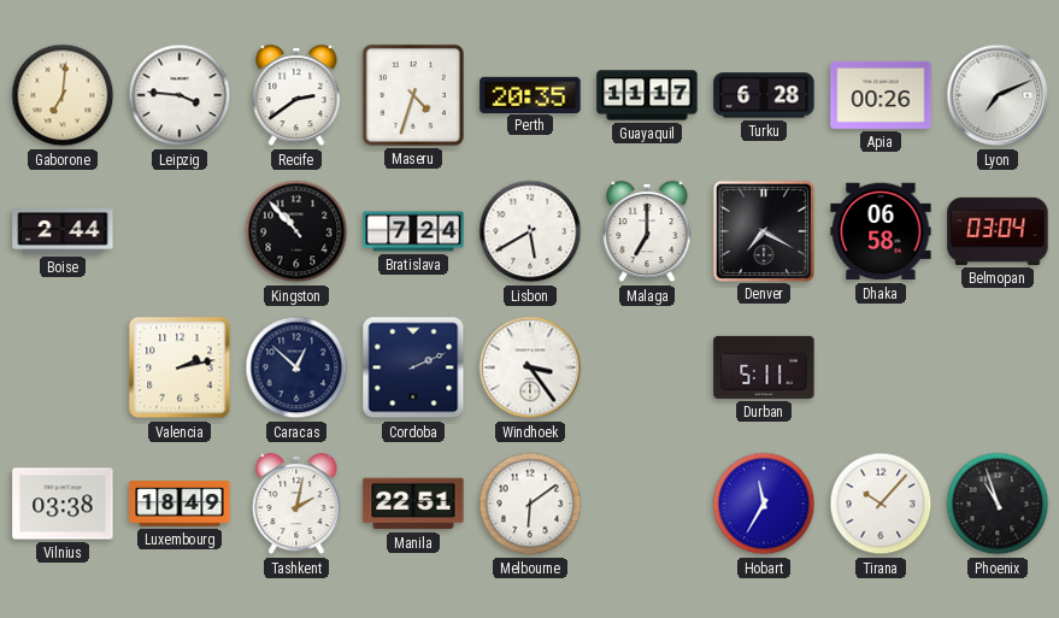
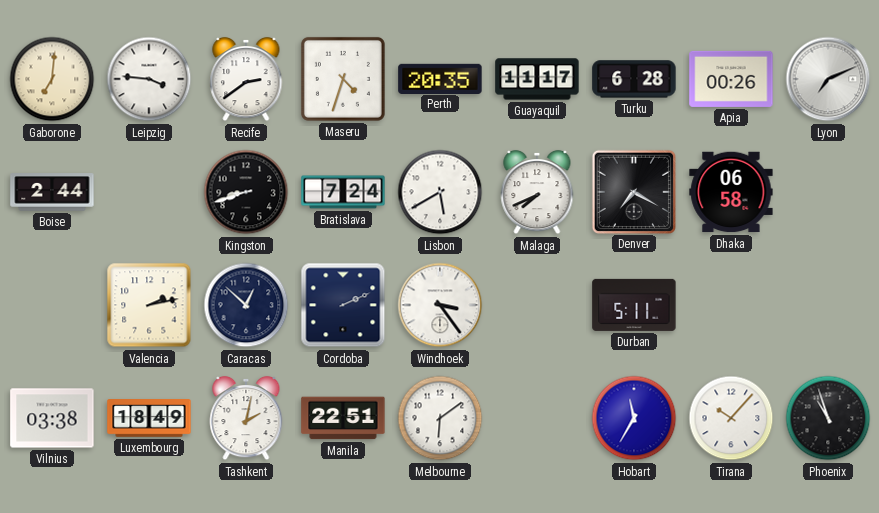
Kingston: 10:53 -> 8:42 (246, 192)
Malaga: 7:00 -> 7:41 (537, 192)
Belmopan: 03:04 -> none (998, 231)
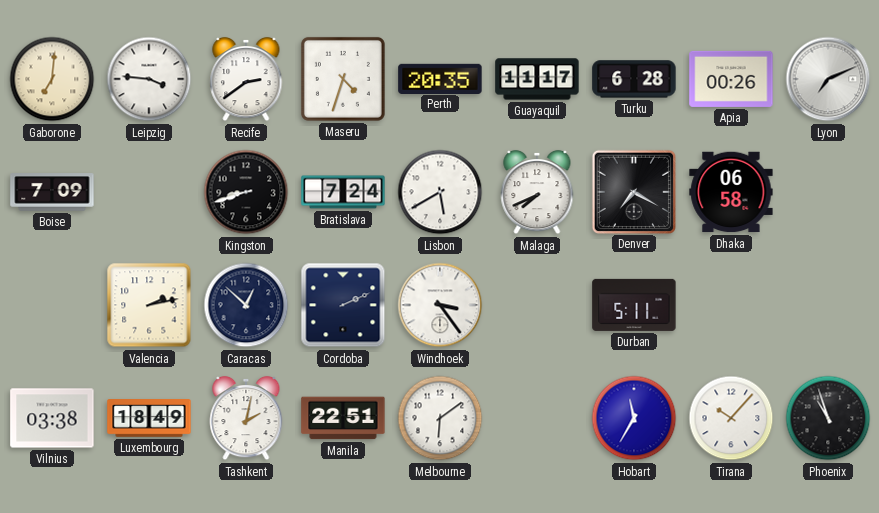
Boise: 2:44 -> 7:09 (52, 192)
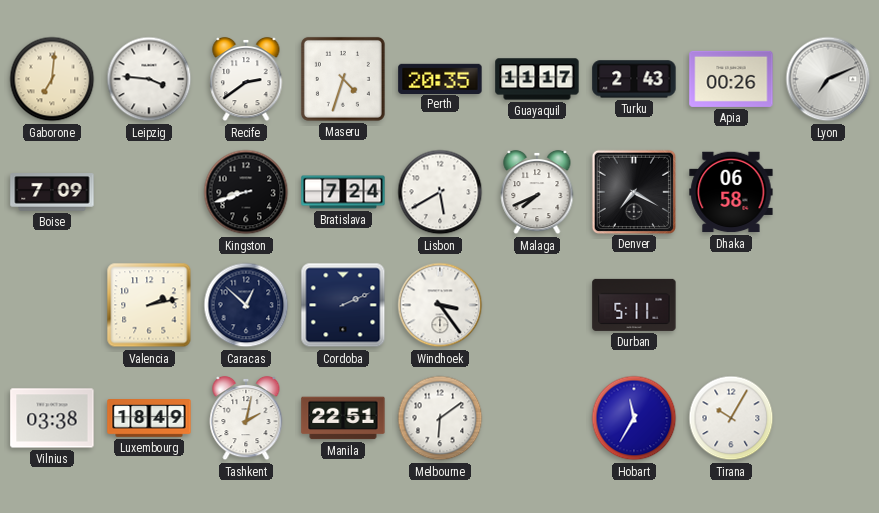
Turku: 6:28 -> 2:43 (634, 79)
Tirana: 10:07 -> 10:05 (731, 418)
Phoenix: 10:57 -> none (828, 418)
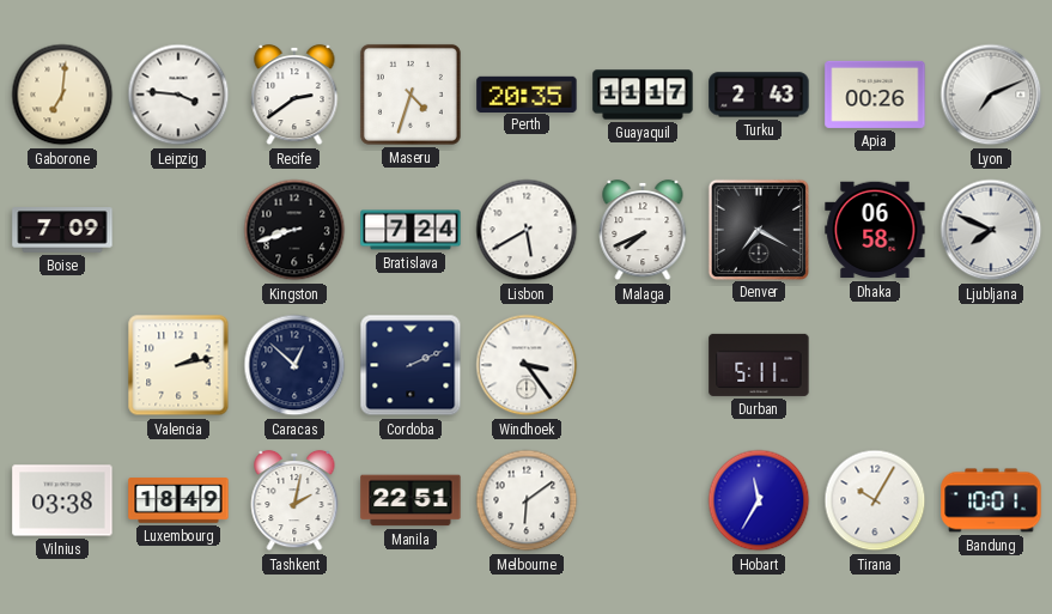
Ljubljana: none -> 7:49 (991, 230)
Bandung: none -> 10:01 (991, 500)
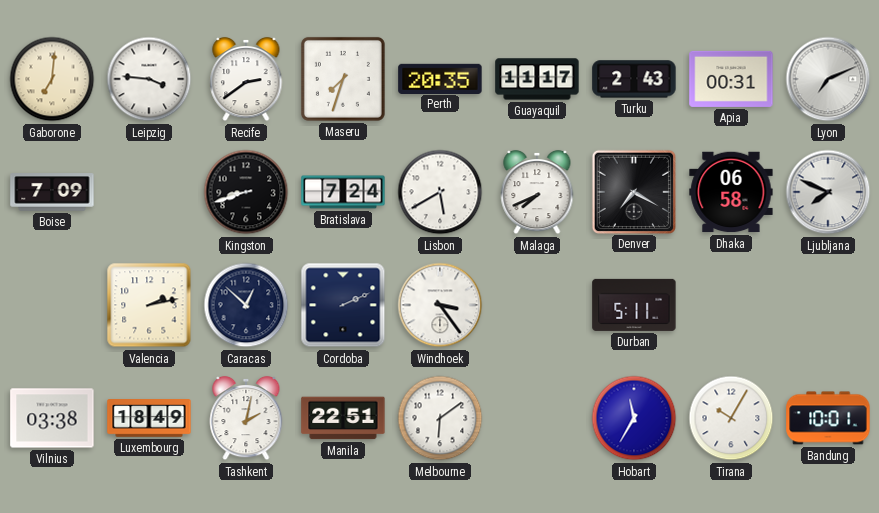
Maseru: 4:33 -> 7:33 (343, 79)
Apia: 00:26 -> 00:31 (731, 79)
